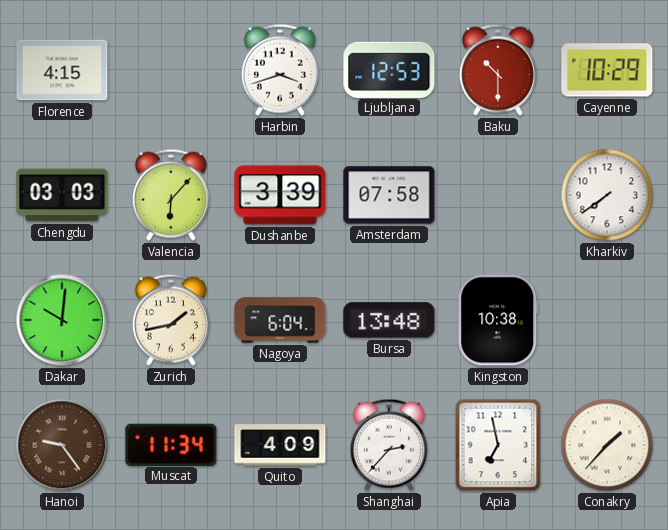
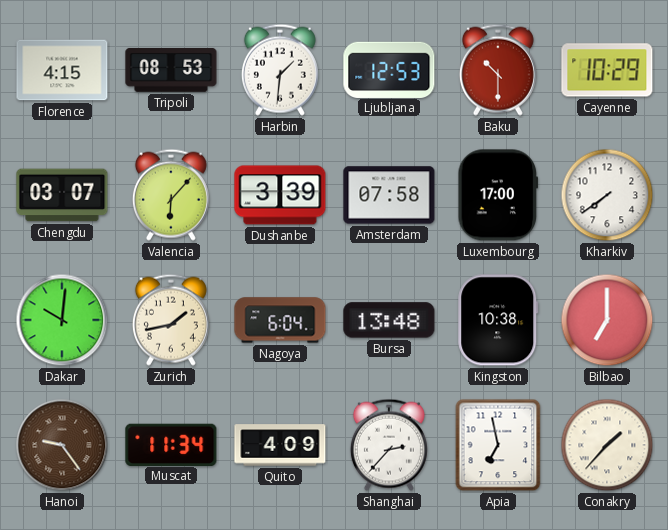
Tripoli: none -> 08:53 (171, 70)
Harbin: 3:42 -> 1:31 (280, 70)
Chengdu: 03:03 -> 03:07 (62, 195)
Luxembourg: none -> 17:00 (498, 195)
Bilbao: none -> 7:00 (607, 320)
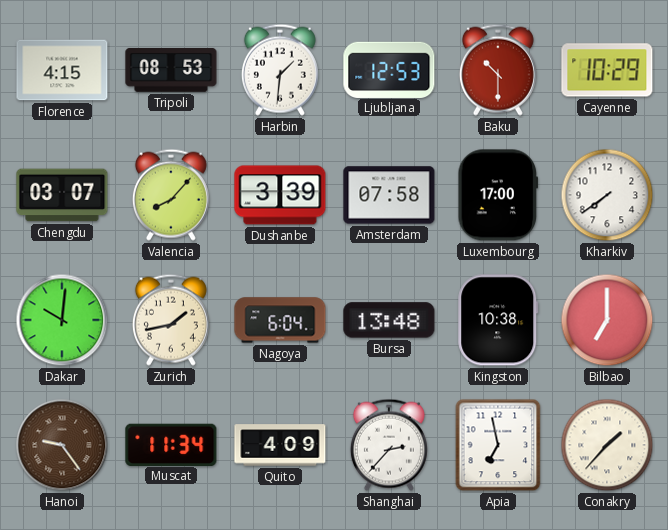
Valencia: 6:07 -> 8:07 (171, 195)
